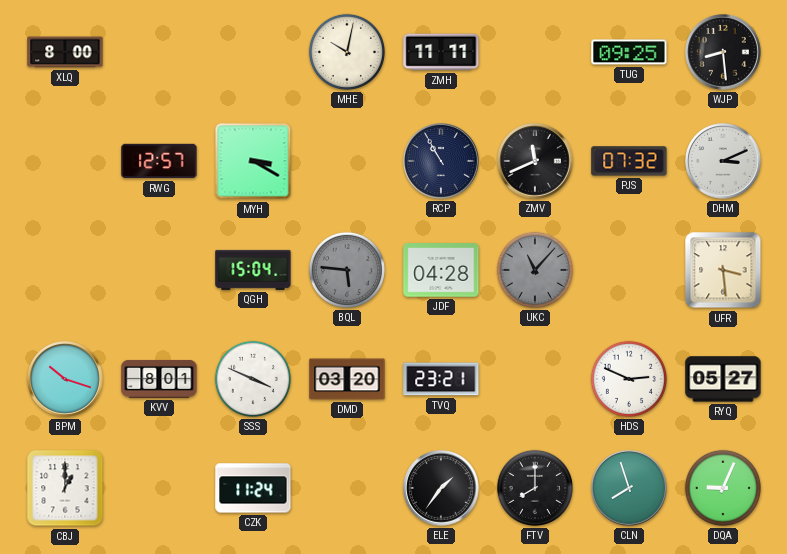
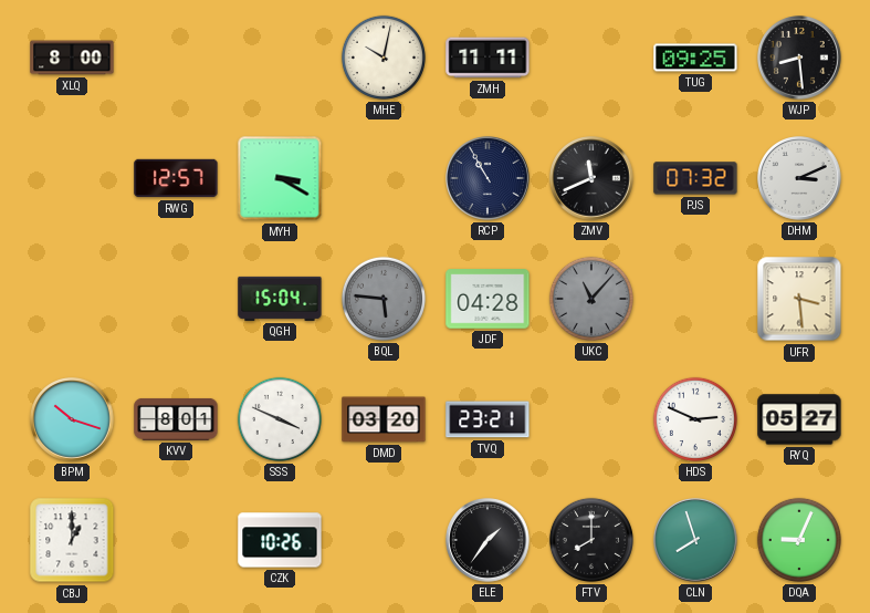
CZK: 11:24 -> 10:26 (280, 540)
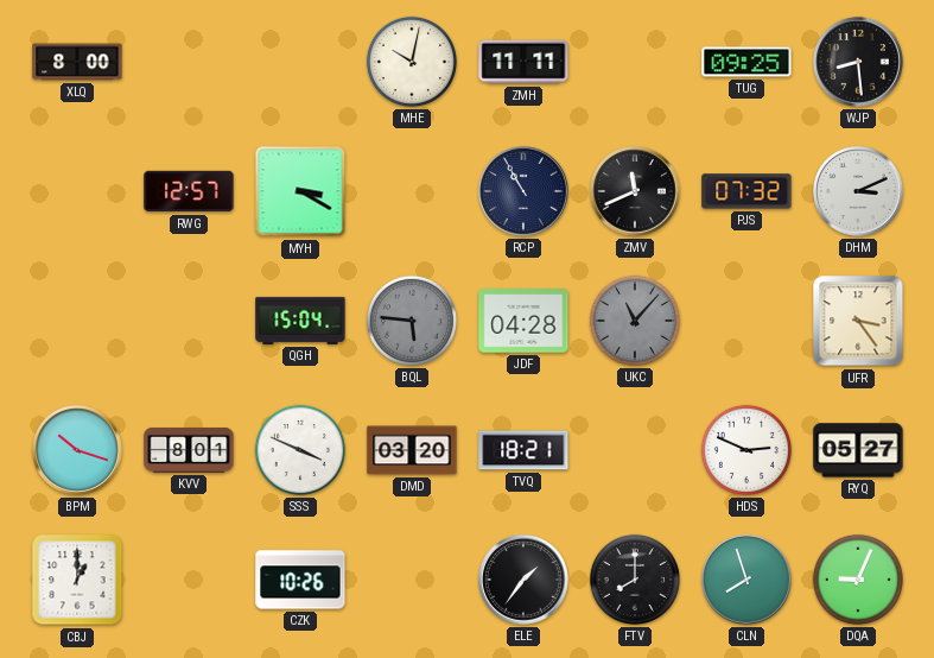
UFR: 3:29 -> 3:24 (858, 321)
TVQ: 23:21 -> 18:21 (523, 450)
